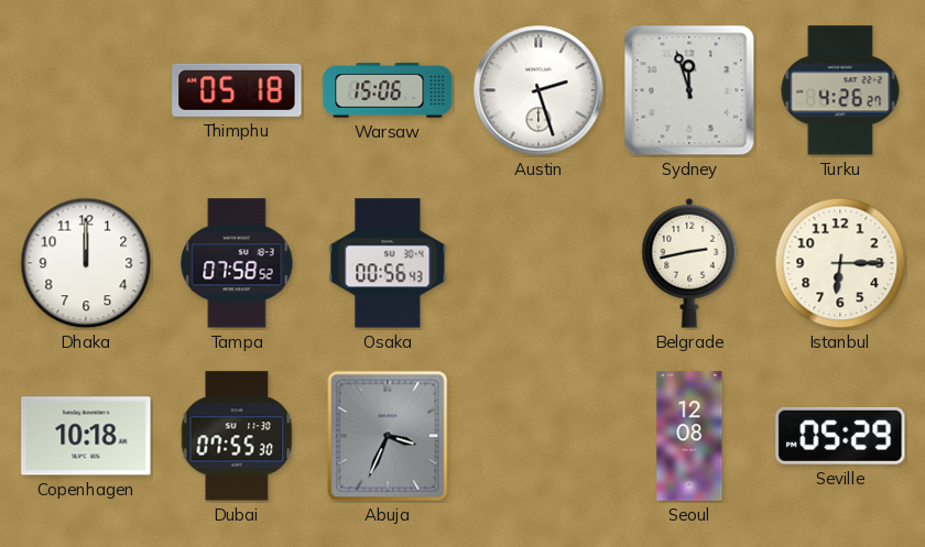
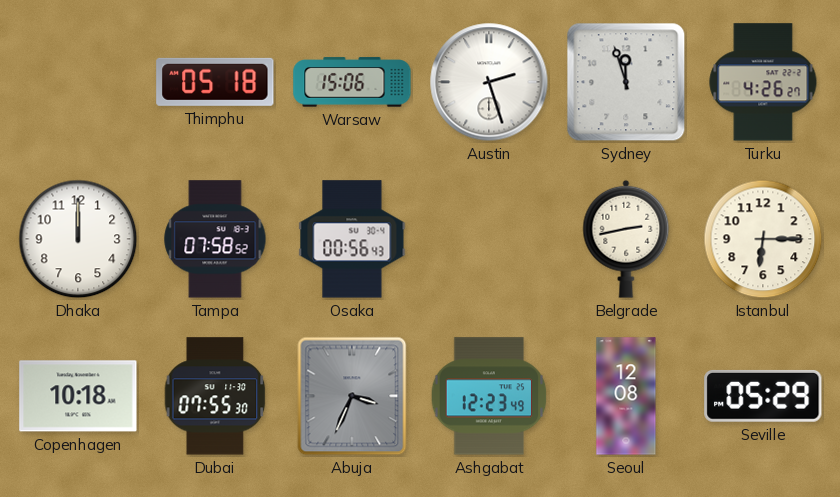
Ashgabat: none -> 12:23 (489, 396)
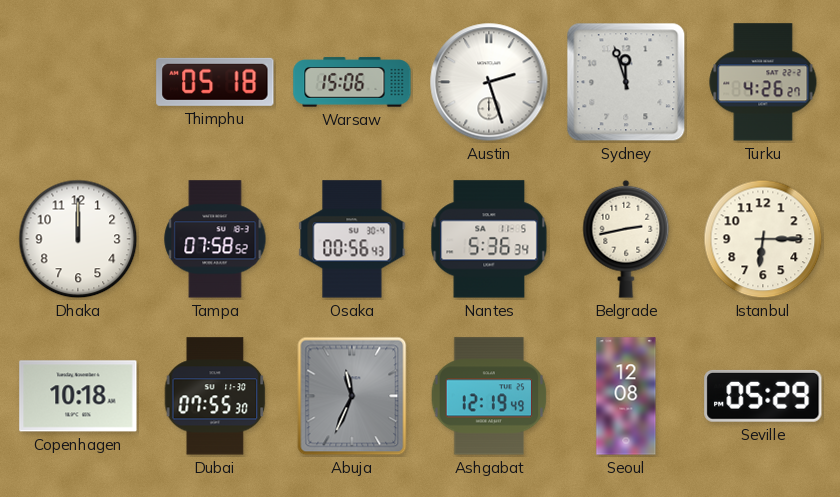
Nantes: none -> 5:36 (489, 239)
Abuja: 3:34 -> 11:34 (352, 396)
Ashgabat: 12:23 -> 12:19 (489, 396)
